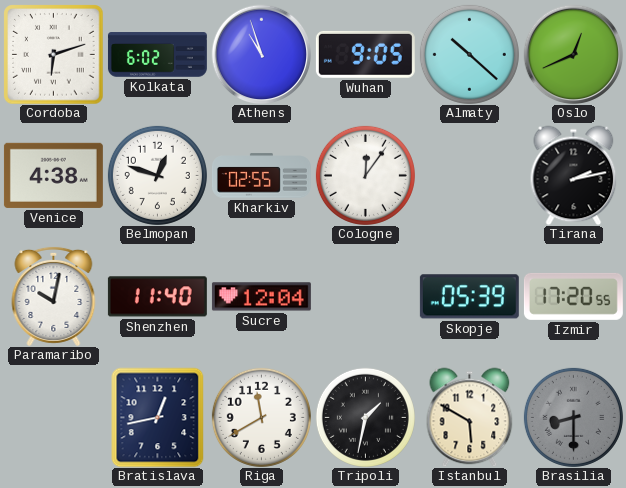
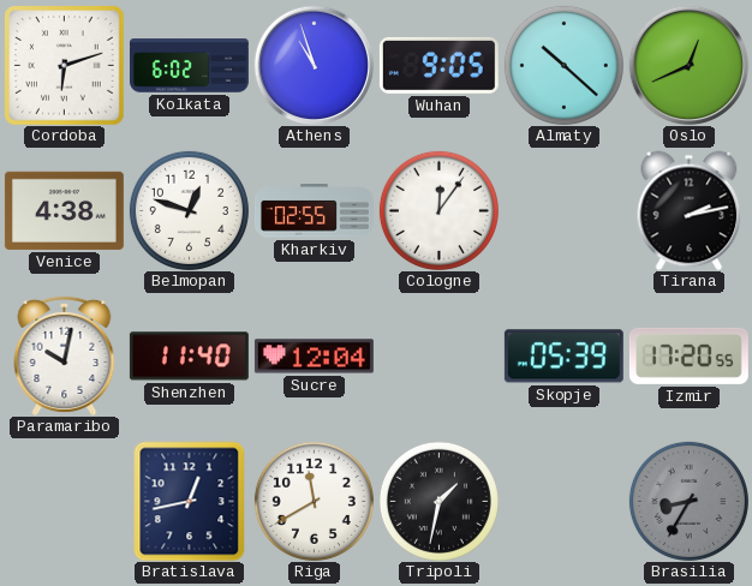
Istanbul: 5:50 -> none (470, 417)
Brasilia: 8:30 -> 8:35 (688, 501)
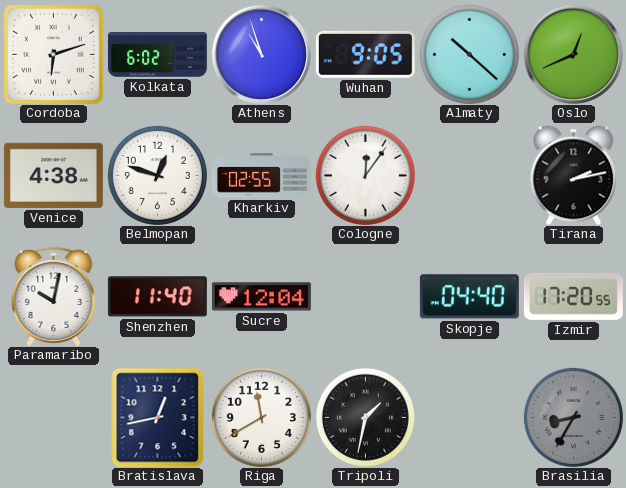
Skopje: 05:39 -> 04:40 (469, 297)
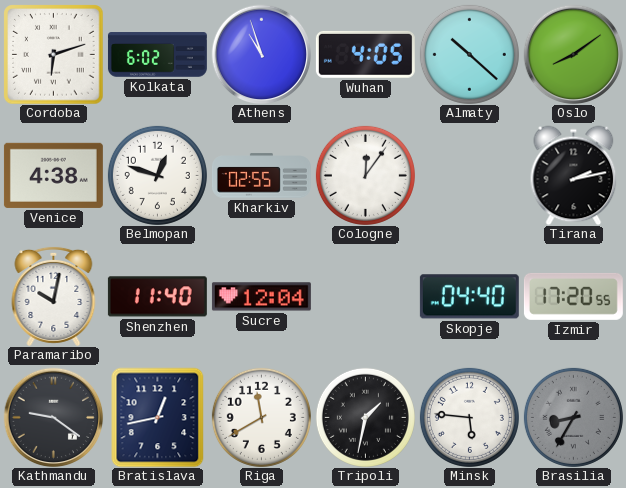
Wuhan: 9:05 -> 4:05 (365, 54)
Oslo: 12:41 -> 8:09 (573, 54)
Kathmandu: none -> 9:21 (53, 417)
Minsk: none -> 5:46 (469, 417)
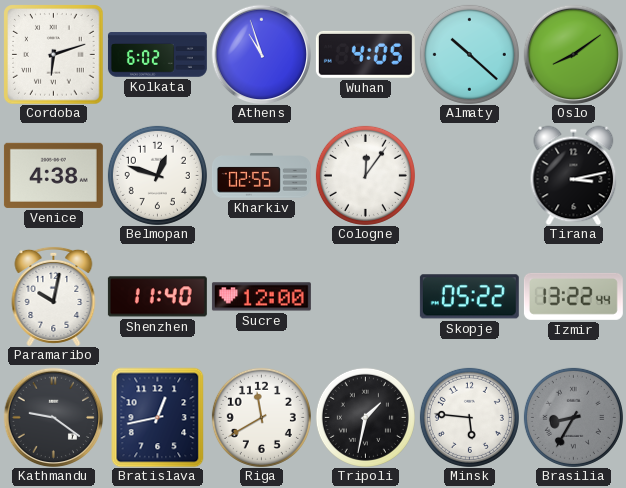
Tirana: 2:13 -> 3:13 (574, 175)
Sucre: 12:04 -> 12:00 (261, 297)
Skopje: 04:40 -> 05:22 (469, 297)
Izmir: 17:20 -> 13:22 (573, 296)
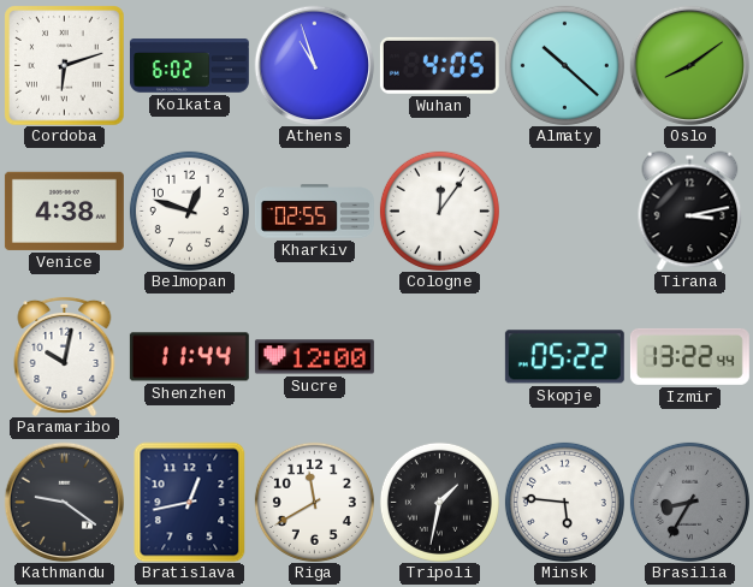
Shenzhen: 11:40 -> 11:44 (189, 357)
